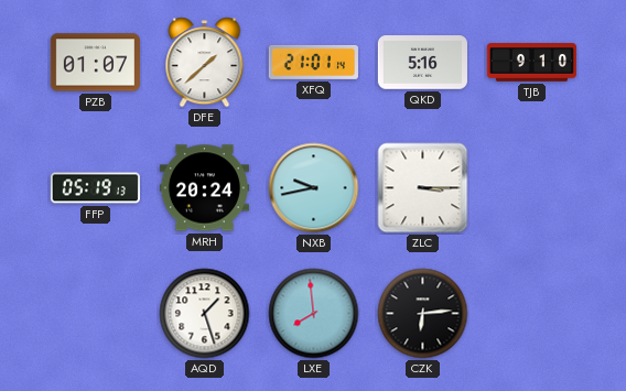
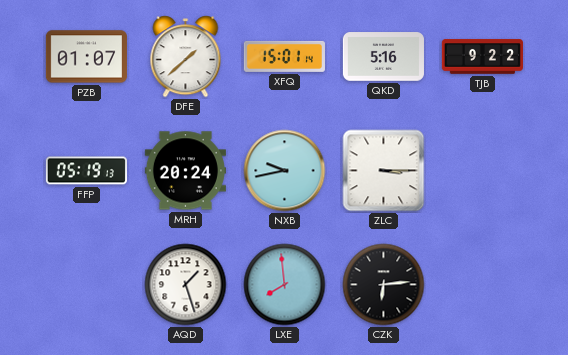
XFQ: 21:01 -> 15:01 (284, 56)
TJB: 9:10 -> 9:22 (482, 57)
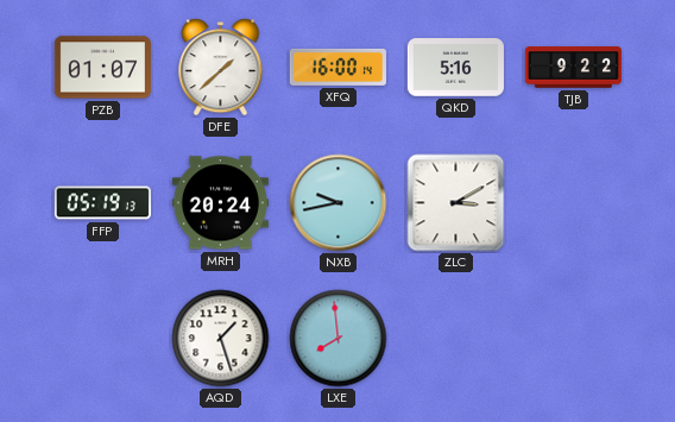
XFQ: 15:01 -> 16:00 (337, 67)
ZLC: 3:15 -> 3:10 (456, 203)
CZK: 6:14 -> none (384, 285)
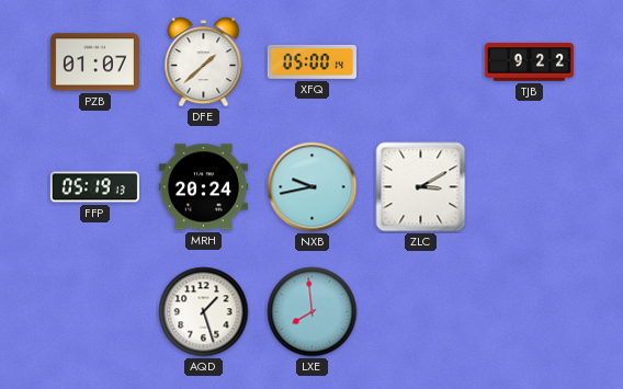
XFQ: 16:00 -> 05:00 (311, 61)
QKD: 5:16 -> none (455, 68)
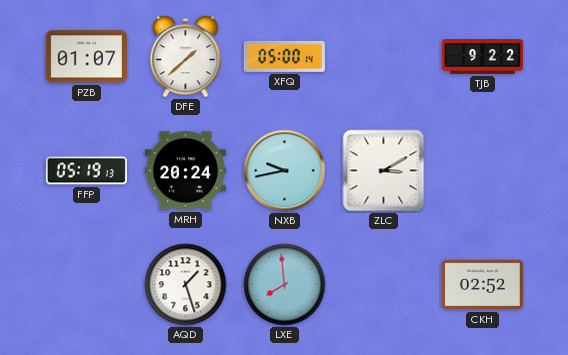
CKH: none -> 02:52 (482, 285)
